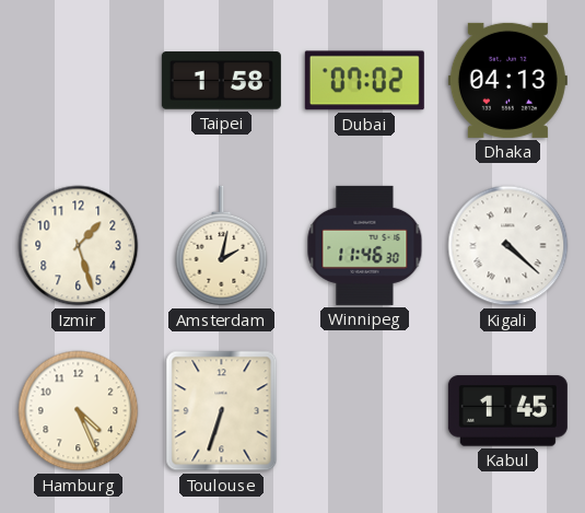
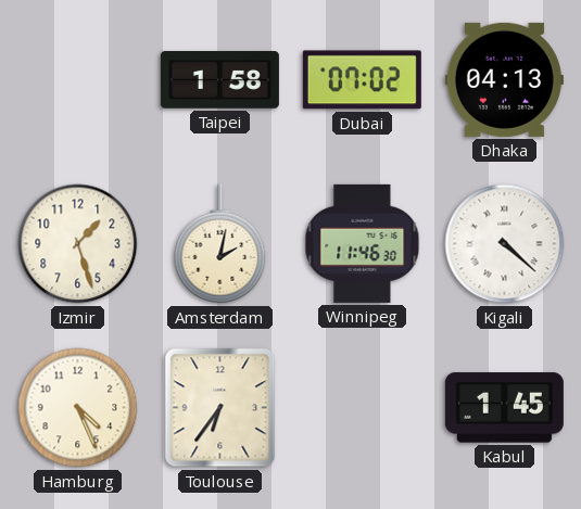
Toulouse: 6:33 -> 6:36 (220, 408)
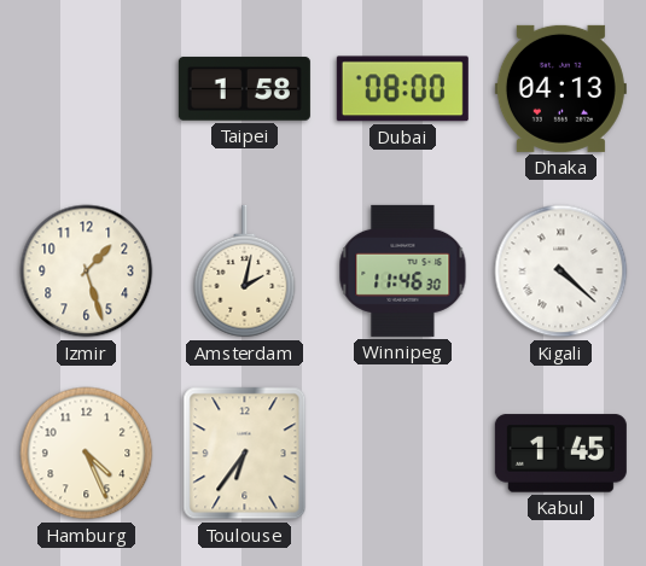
Dubai: 07:02 -> 08:00 (402, 89)
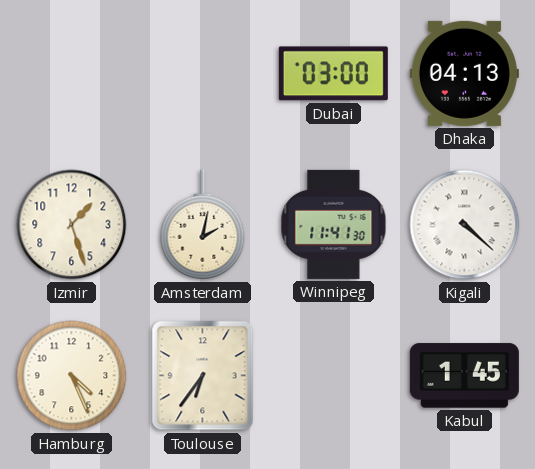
Taipei: 1:58 -> none (244, 89)
Dubai: 08:00 -> 03:00 (333, 74)
Winnipeg: 11:46 -> 11:41 (334, 224)
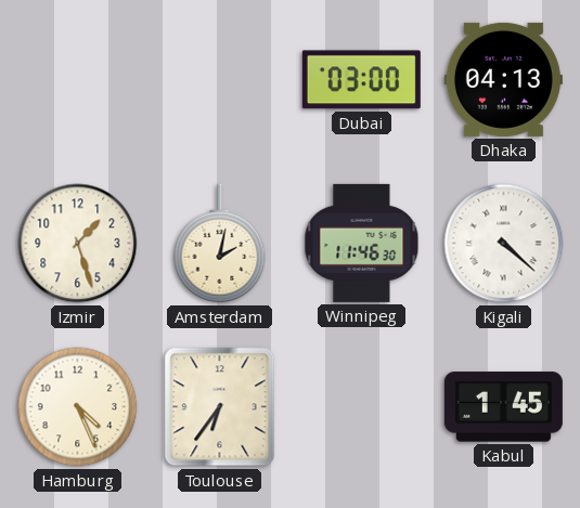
Winnipeg: 11:41 -> 11:46 (362, 243)
